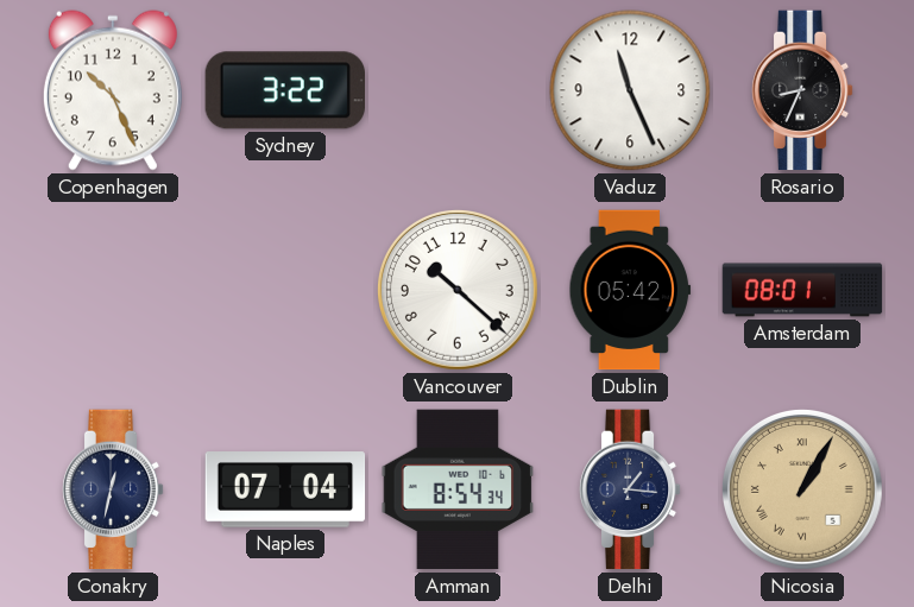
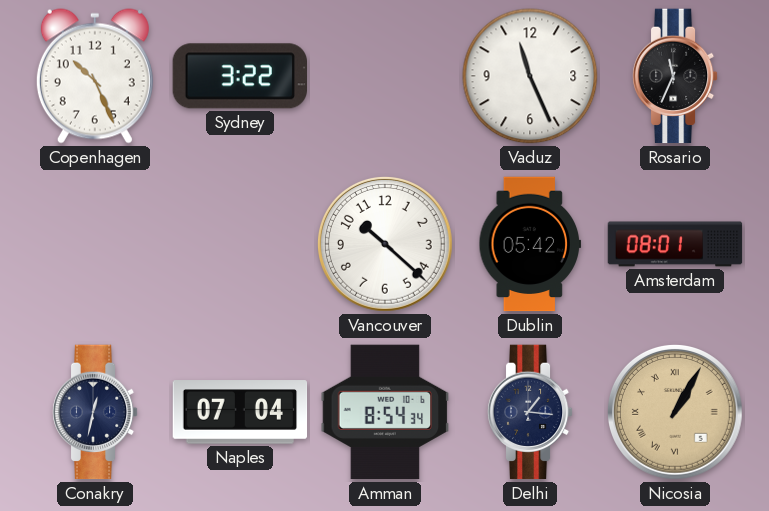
Rosario: 8:34 -> 11:34 (675, 76)
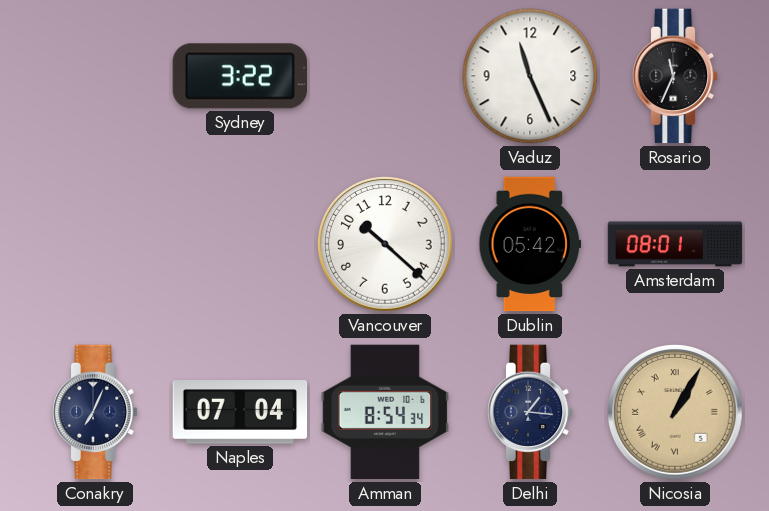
Copenhagen: 10:26 -> none (95, 76)
Conakry: 12:32 -> 7:04 (95, 412)
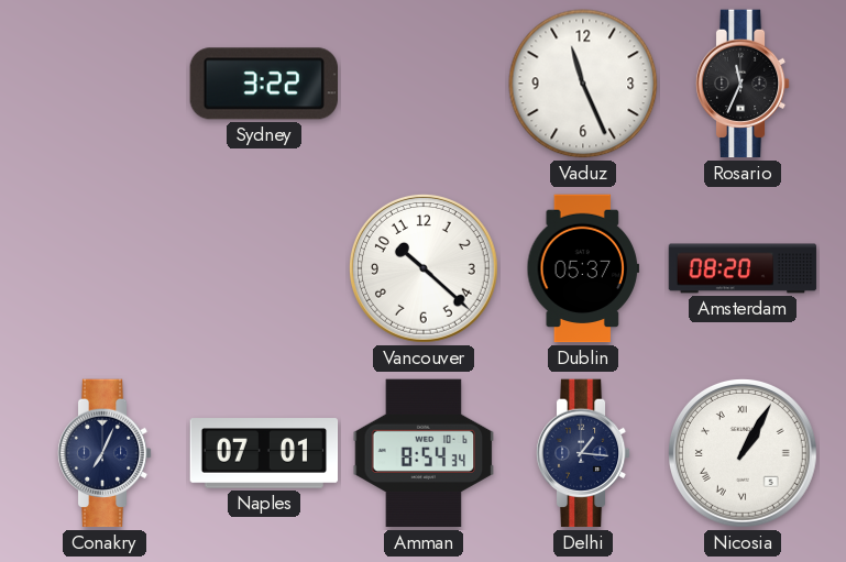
Dublin: 05:42 -> 05:37 (583, 268)
Amsterdam: 08:01 -> 08:20 (743, 268)
Naples: 07:04 -> 07:01 (264, 453)
Nicosia dial: champagne -> white (743, 453)
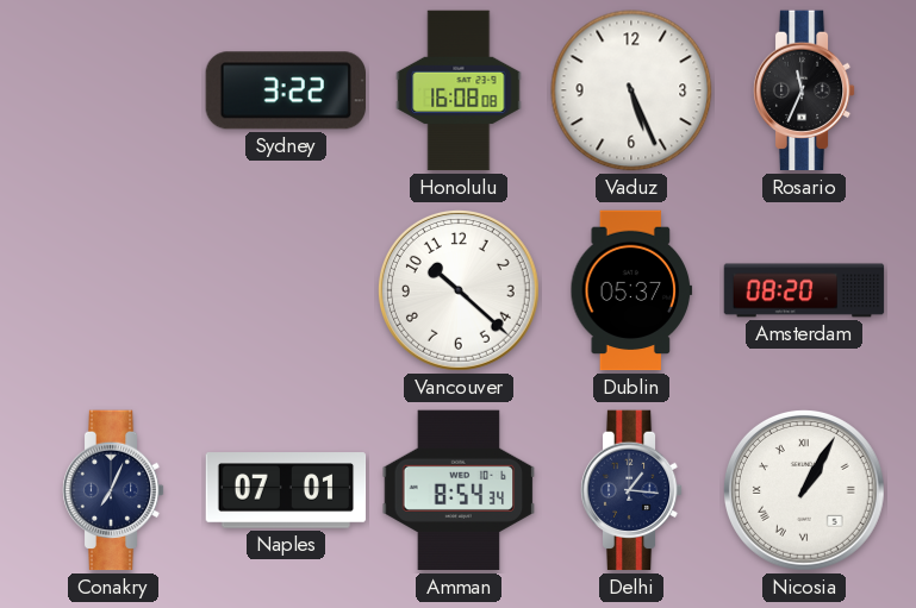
Honolulu: none -> 16:08 (459, 90)
Vaduz: 11:26 -> 5:26 (631, 90)
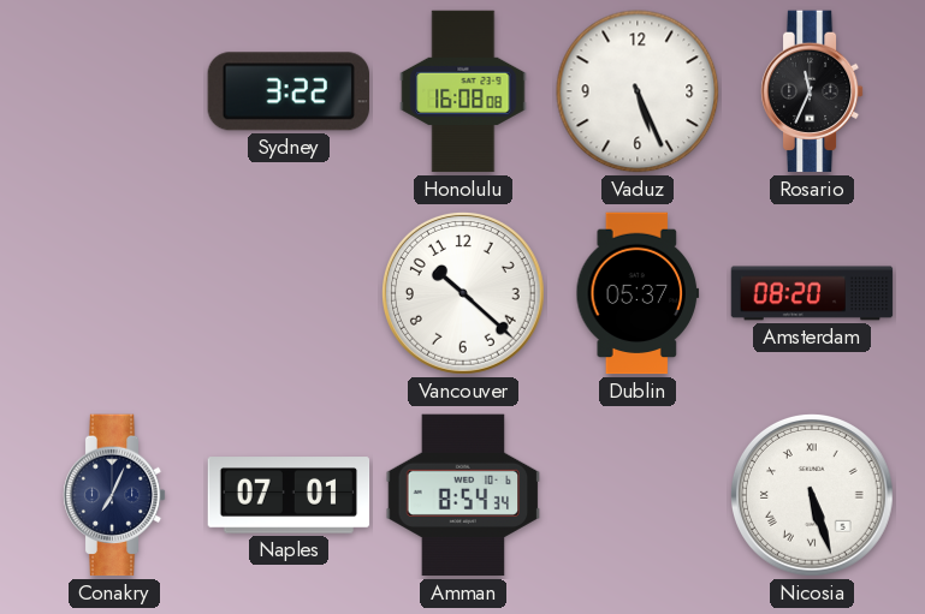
Delhi: 1:16 -> none (631, 490)
Nicosia: 1:05 -> 5:27 (812, 495)
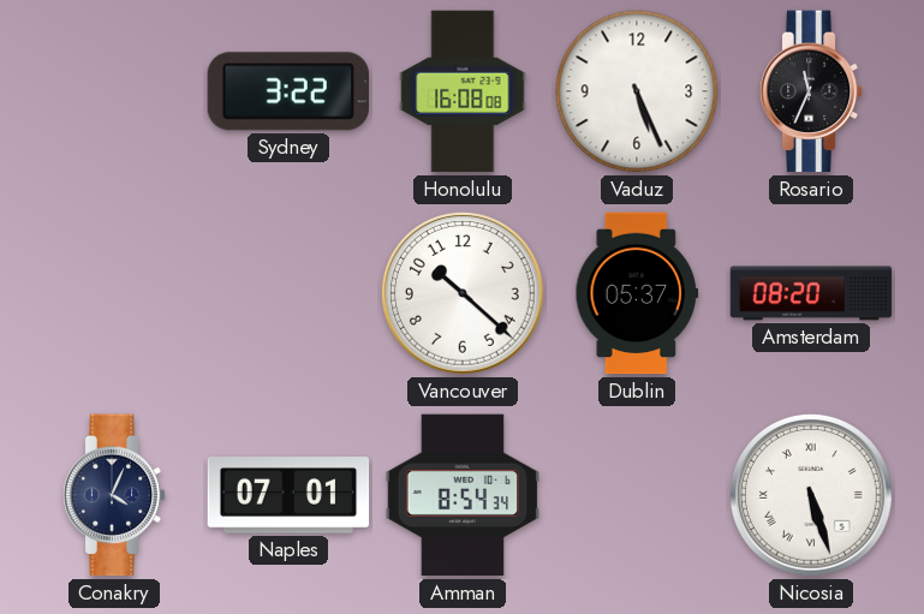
Conakry: 7:04 -> 4:04 (114, 495)
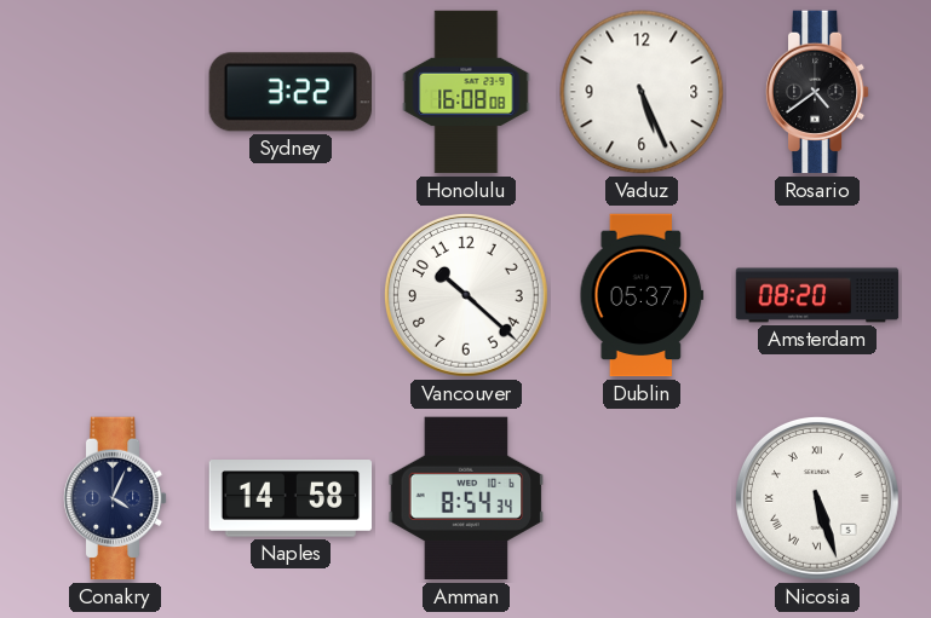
Rosario: 11:34 -> 4:39 (817, 92)
Naples: 07:01 -> 14:58 (291, 498)
